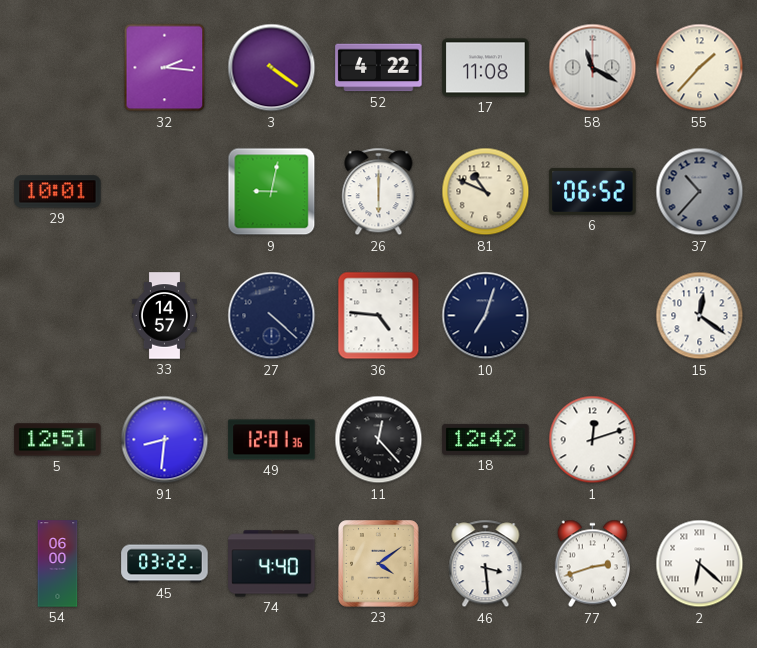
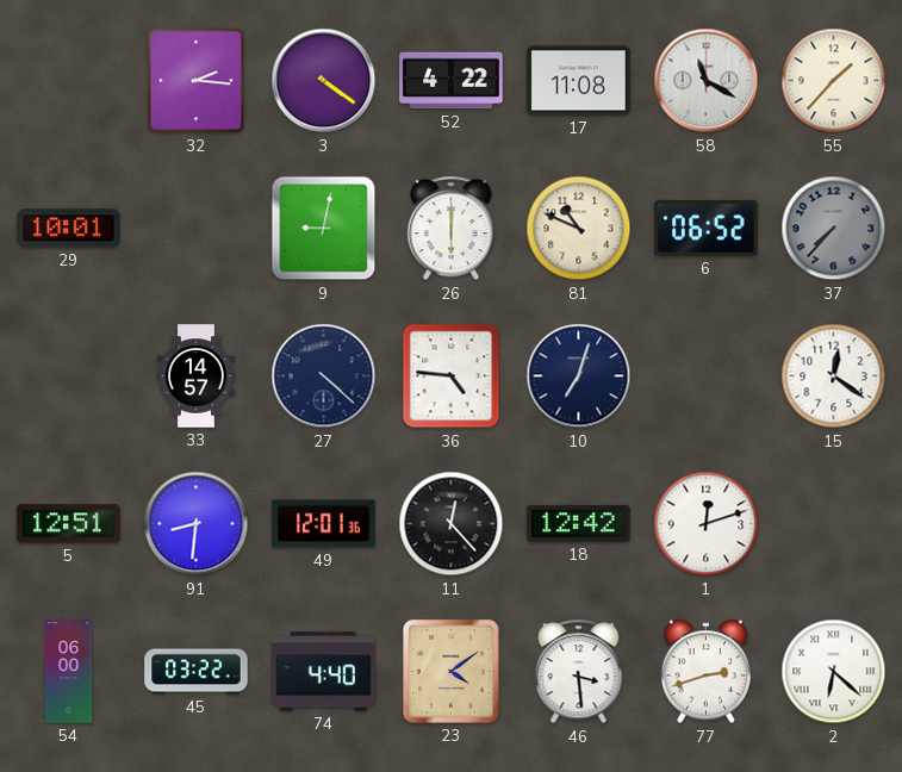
37: 10:37 -> 7:37 (834, 229)
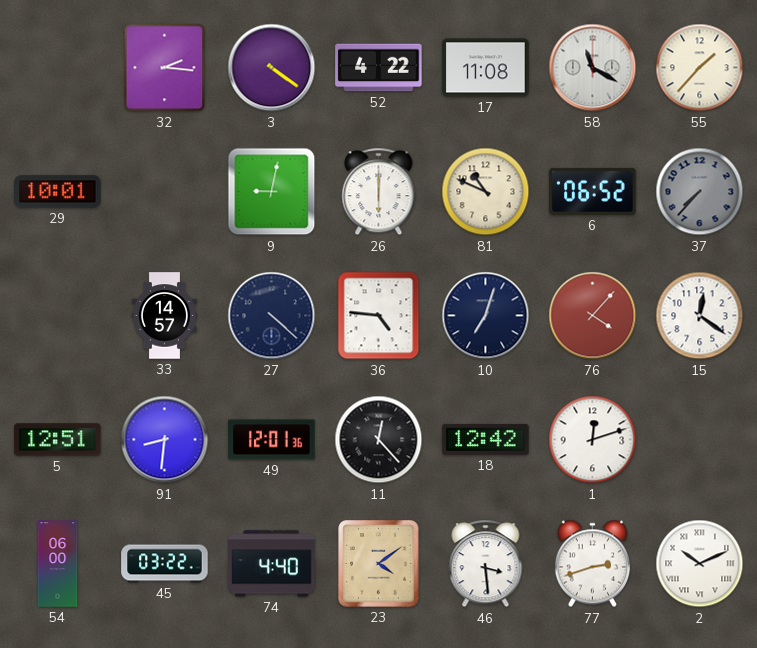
76: none -> 4:07 (593, 316)
2: 6:22 -> 10:11 (700, 564)
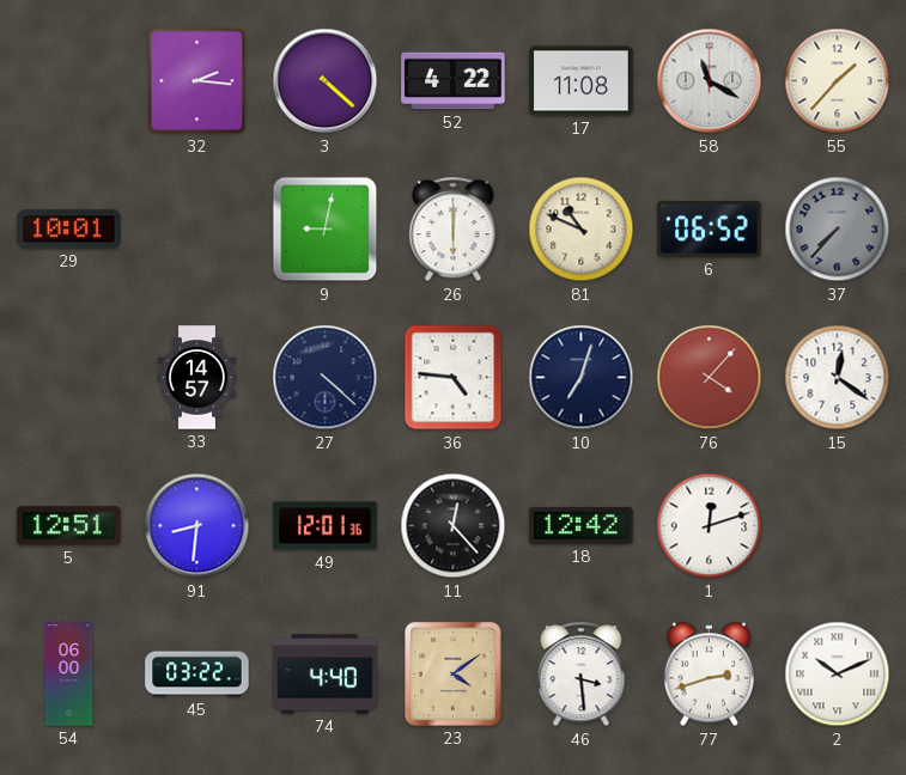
3: 4:21 -> 4:22 (326, 81)
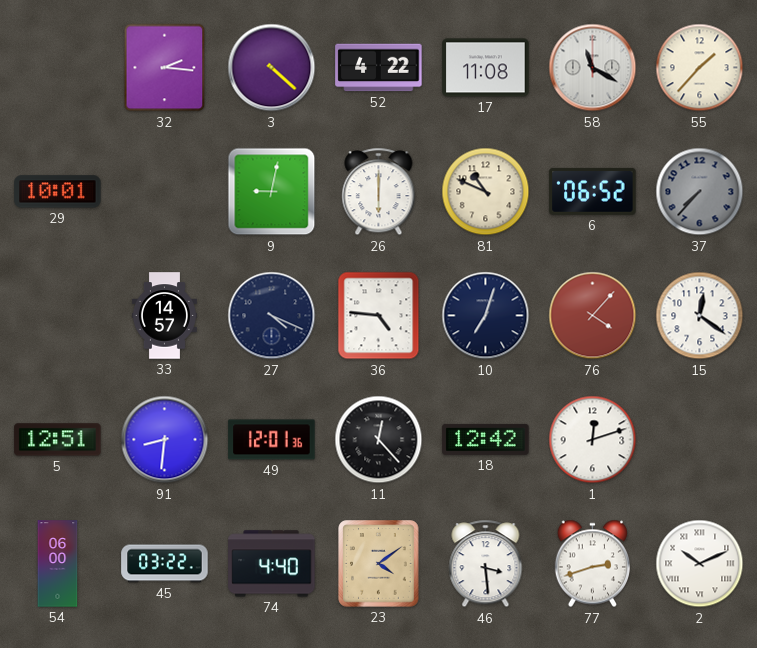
27: 4:22 -> 4:19 (272, 316)
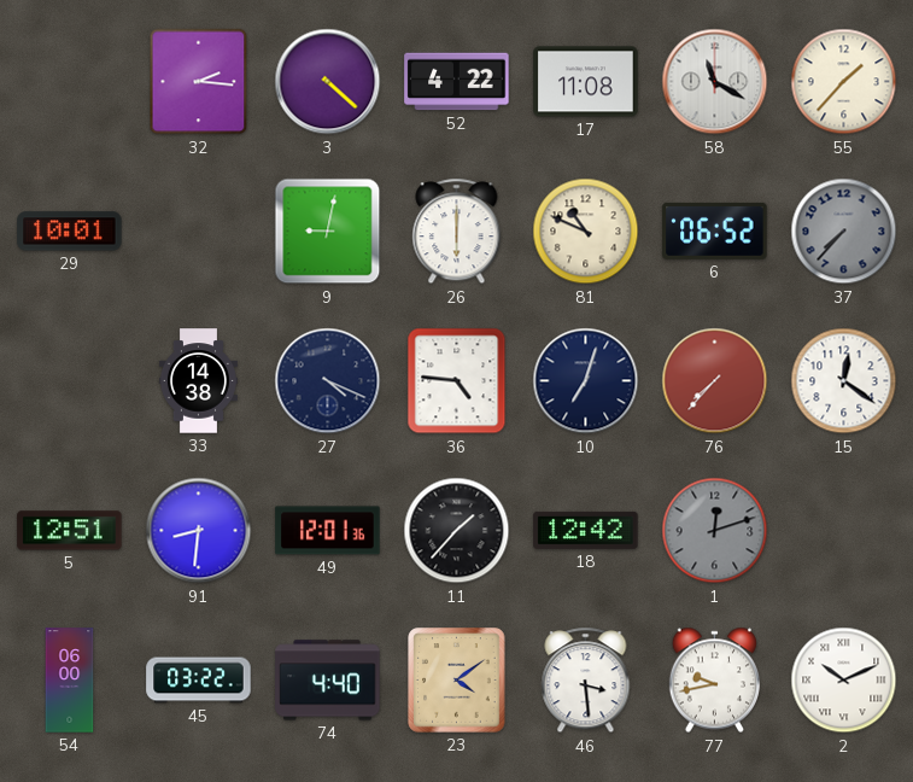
33: 14:57 -> 14:38 (198, 381)
76: 4:07 -> 7:37 (715, 381)
11: 12:23 -> 1:37 (457, 531)
1 dial: white -> grey (715, 531)
77: 2:42 -> 9:43 (714, 681)
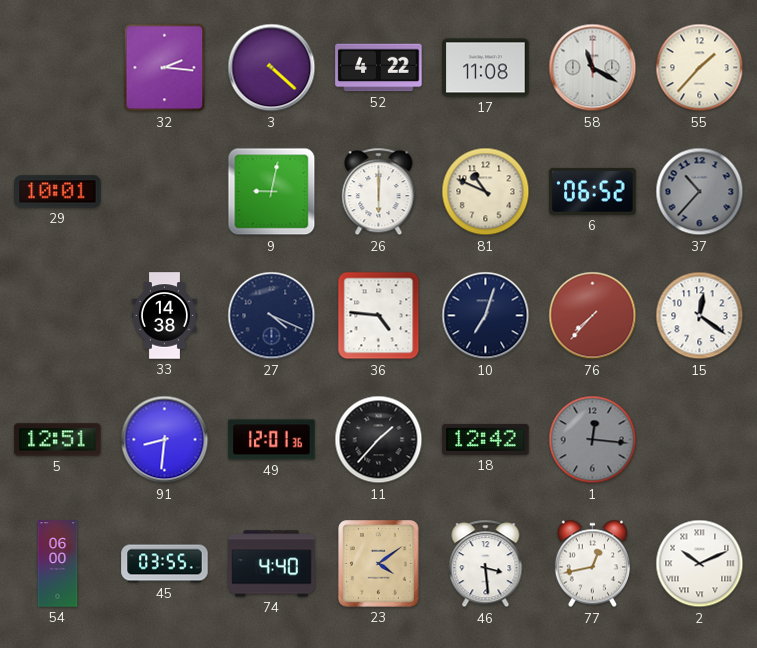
37: 7:37 -> 10:37 (700, 192)
1: 12:12 -> 12:16 (593, 440)
45: 03:22 -> 03:55 (165, 564)
77: 9:43 -> 12:43 (592, 564)
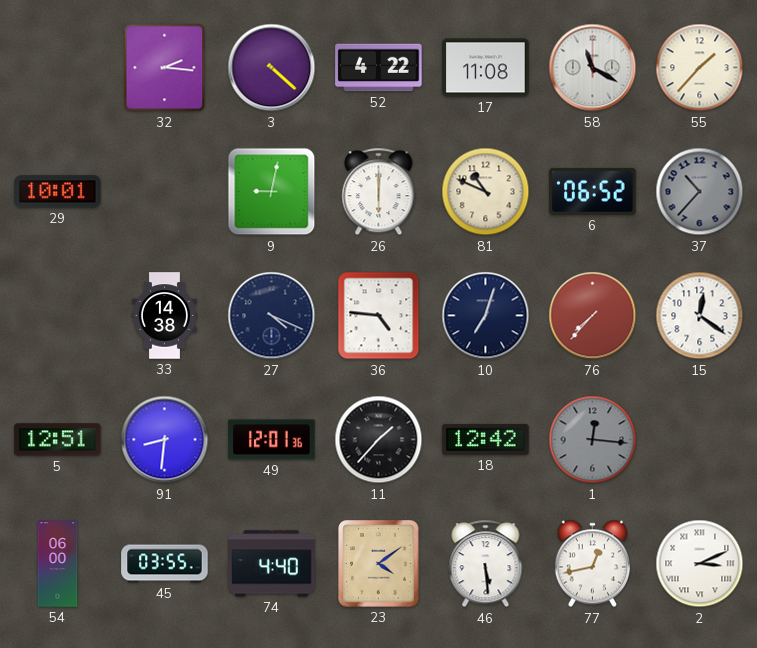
46: 3:29 -> 5:29 (486, 564)
2: 10:11 -> 3:11 (700, 564)
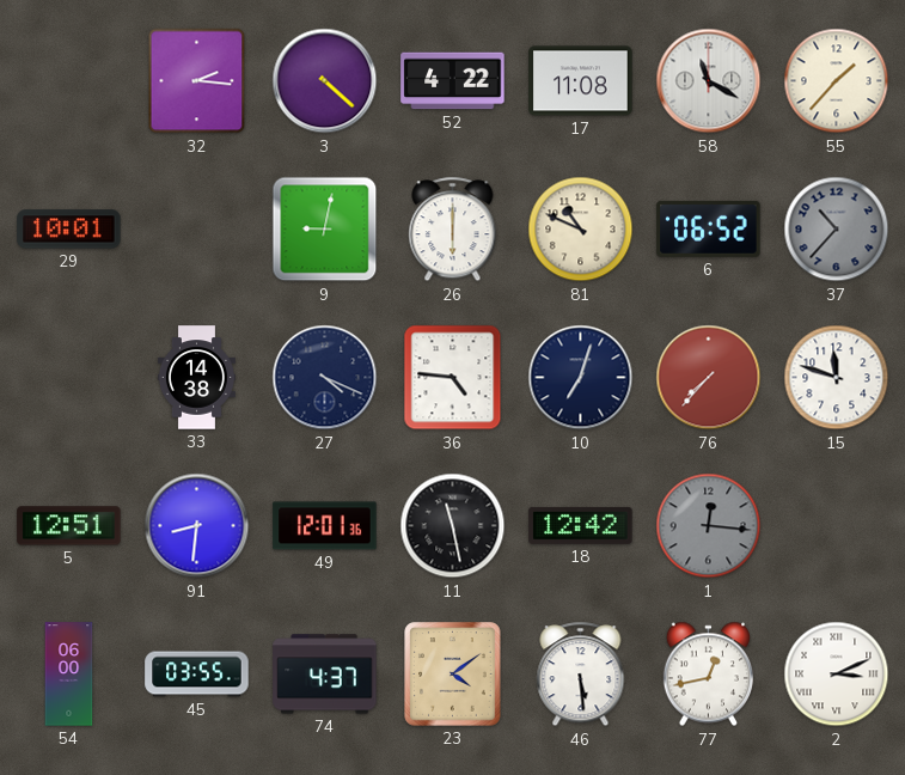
15: 12:21 -> 11:48 (837, 378)
11: 1:37 -> 11:28 (453, 526)
74: 4:40 -> 4:37 (325, 675)
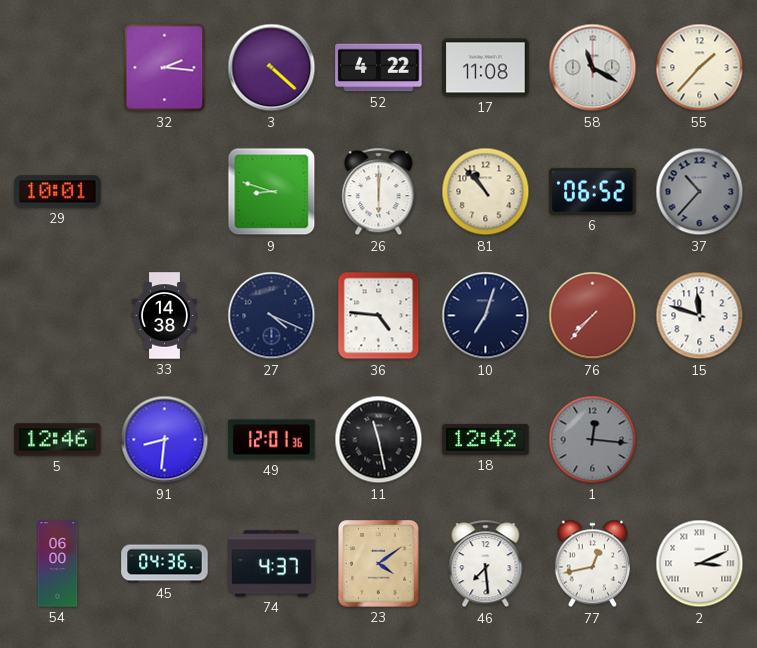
9: 9:02 -> 8:48 (272, 192)
81: 10:49 -> 10:53 (486, 192)
5: 12:51 -> 12:46 (58, 440)
45: 03:55 -> 04:36 (165, 564)
46: 5:29 -> 7:29 (486, 564)
